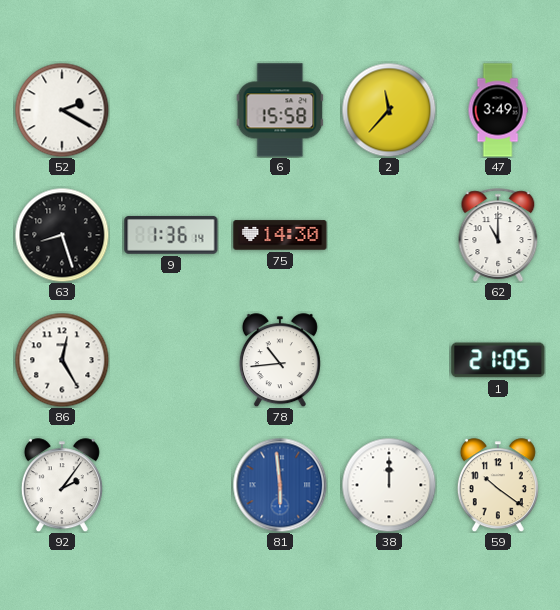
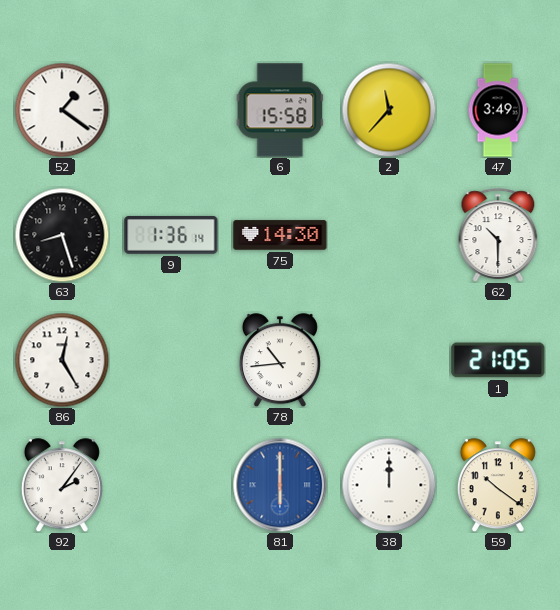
52: 2:20 -> 1:21 (62, 110)
62: 11:00 -> 10:30 (498, 235)
81: 5:59 -> 6:00 (280, 485)
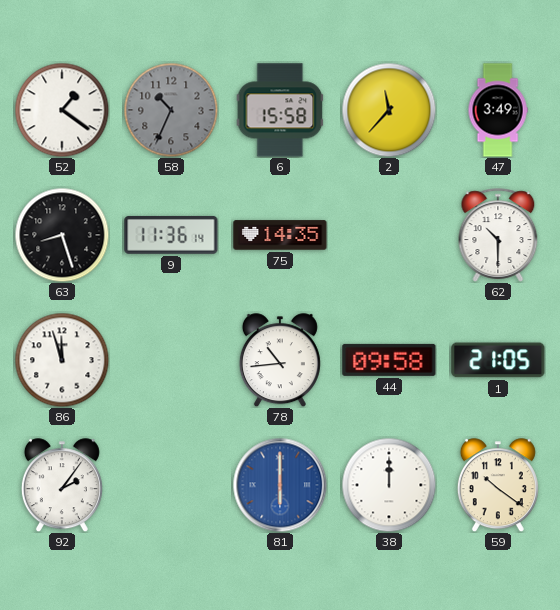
58: none -> 10:34 (171, 110)
9: 1:36 -> 11:36 (171, 235)
75: 14:30 -> 14:35 (280, 235)
86: 12:25 -> 11:57 (62, 360)
44: none -> 09:58 (389, 360)
